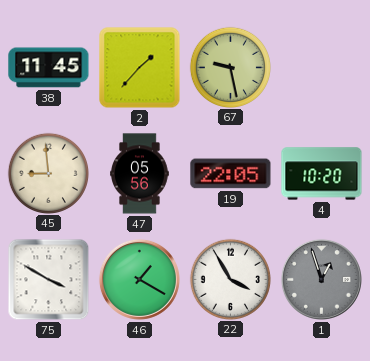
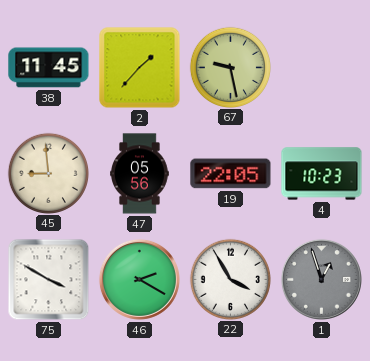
4: 10:20 -> 10:23 (322, 174)
46: 1:20 -> 2:20 (139, 279)
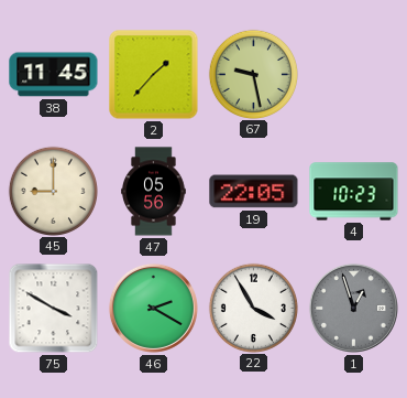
45: 8:59 -> 9:00 (53, 191)
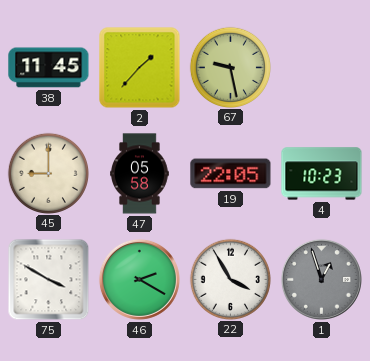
47: 05:56 -> 05:58 (140, 174)
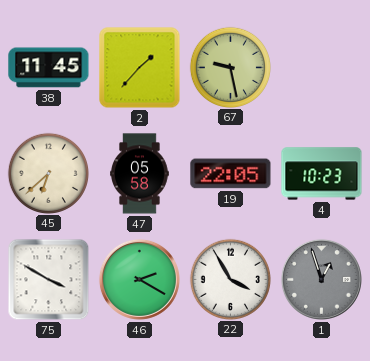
45: 9:00 -> 6:38 (48, 173)
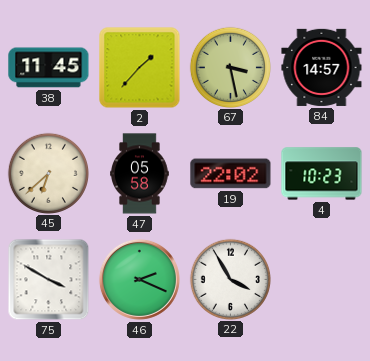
67: 9:28 -> 3:28 (230, 67)
84: none -> 14:57 (322, 67)
19: 22:05 -> 22:02 (231, 174)
46: 2:20 -> 2:19 (139, 279)
1: 12:57 -> none (321, 279)
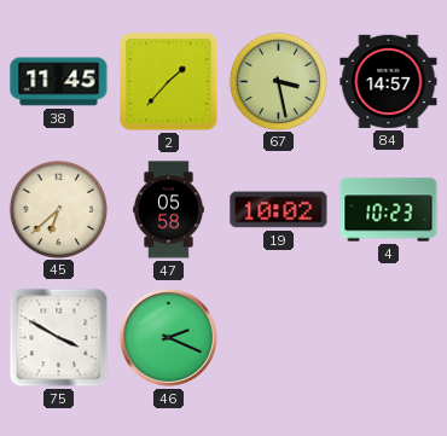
19: 22:02 -> 10:02 (279, 210)
22: 3:55 -> none (230, 279)
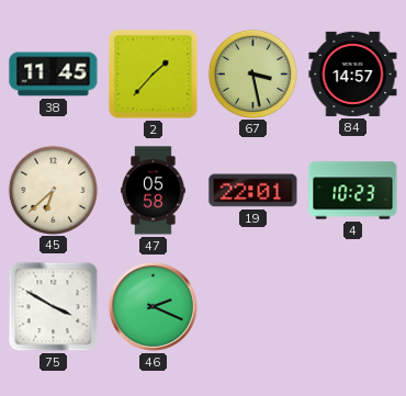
19: 10:02 -> 22:01 (253, 191)
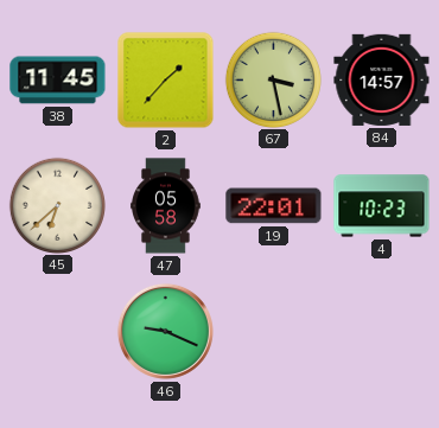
75: 3:50 -> none (54, 307)
46: 2:19 -> 9:19 (165, 331)
